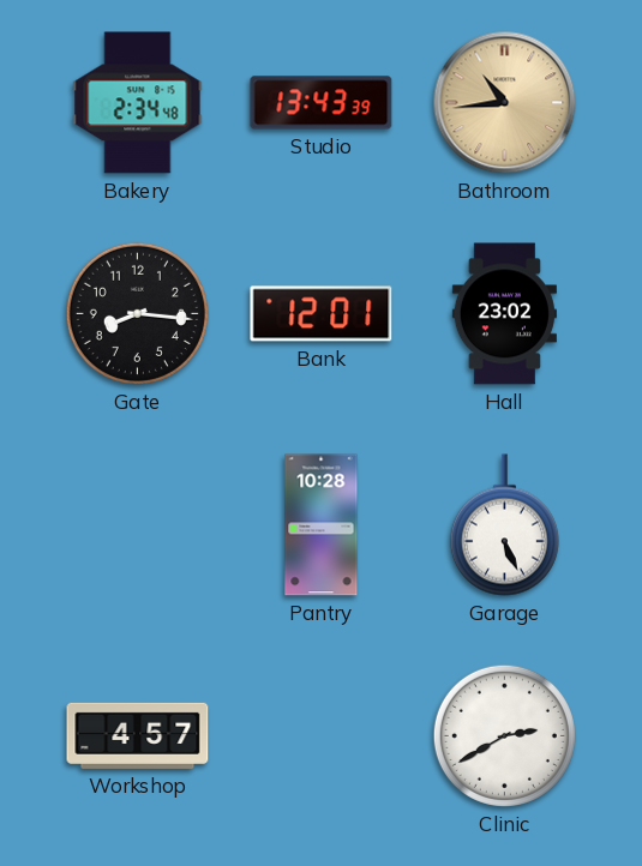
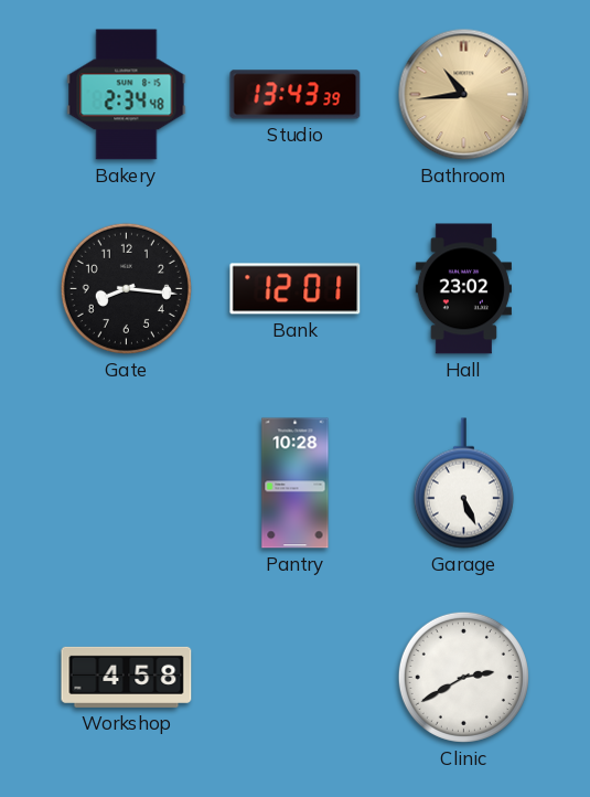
Workshop: 4:57 -> 4:58 (127, 677)
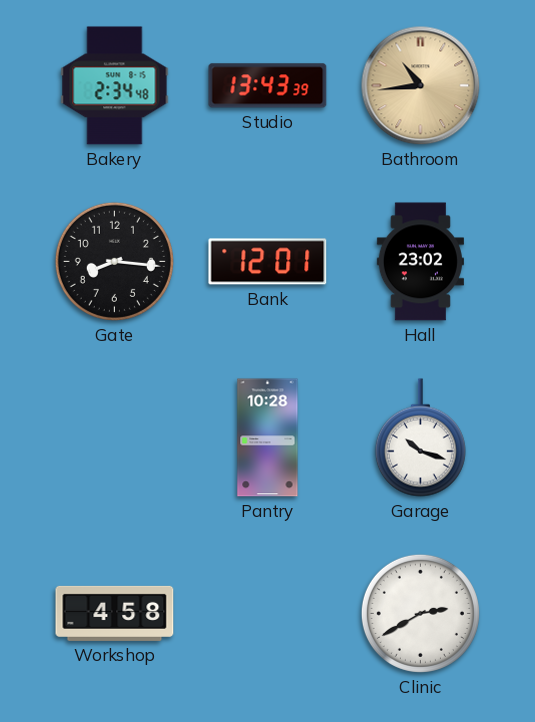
Garage: 5:26 -> 10:18 (420, 438)
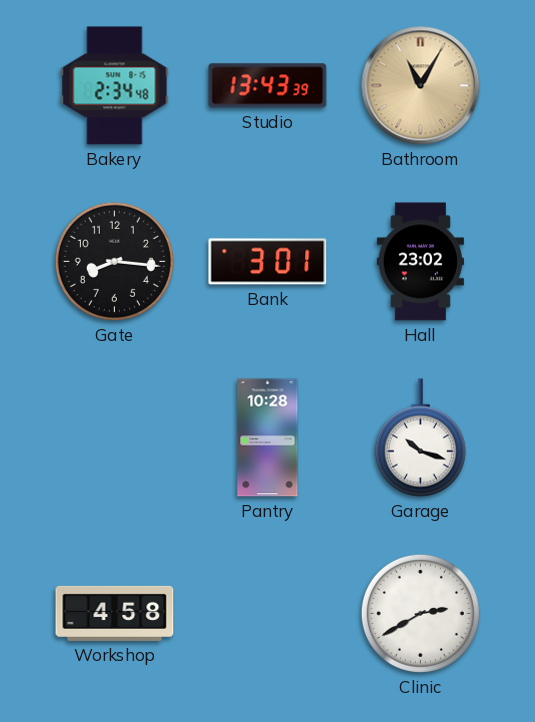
Bathroom: 10:44 -> 11:05 (421, 86)
Bank: 12:01 -> 3:01 (268, 262)
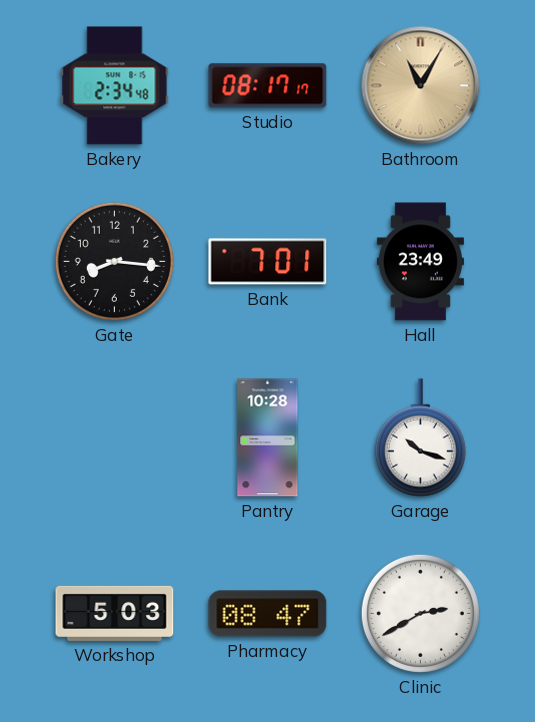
Studio: 13:43 -> 08:17 (268, 86)
Bank: 3:01 -> 7:01 (268, 262)
Hall: 23:02 -> 23:49 (420, 262)
Workshop: 4:58 -> 5:03 (115, 613)
Pharmacy: none -> 08:47 (268, 614)
